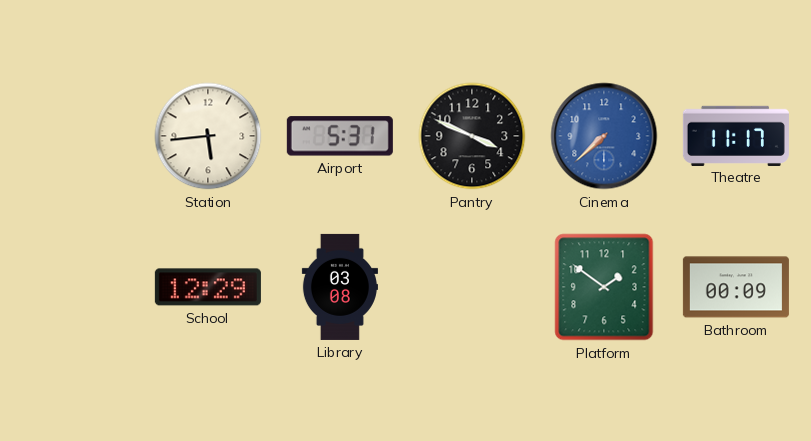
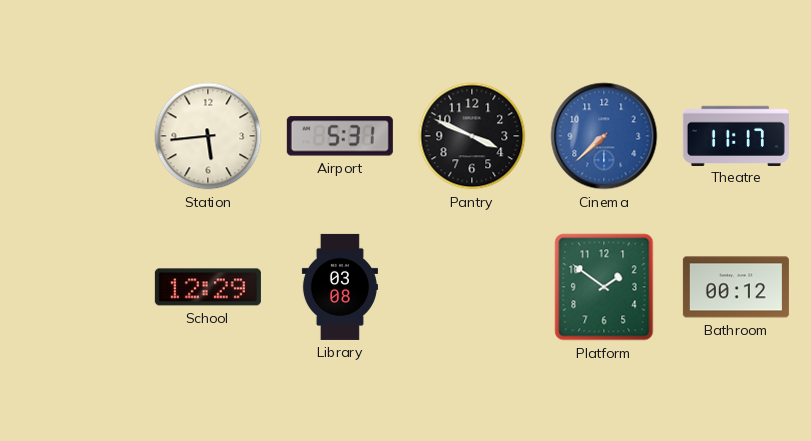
Bathroom: 00:09 -> 00:12 (736, 287)
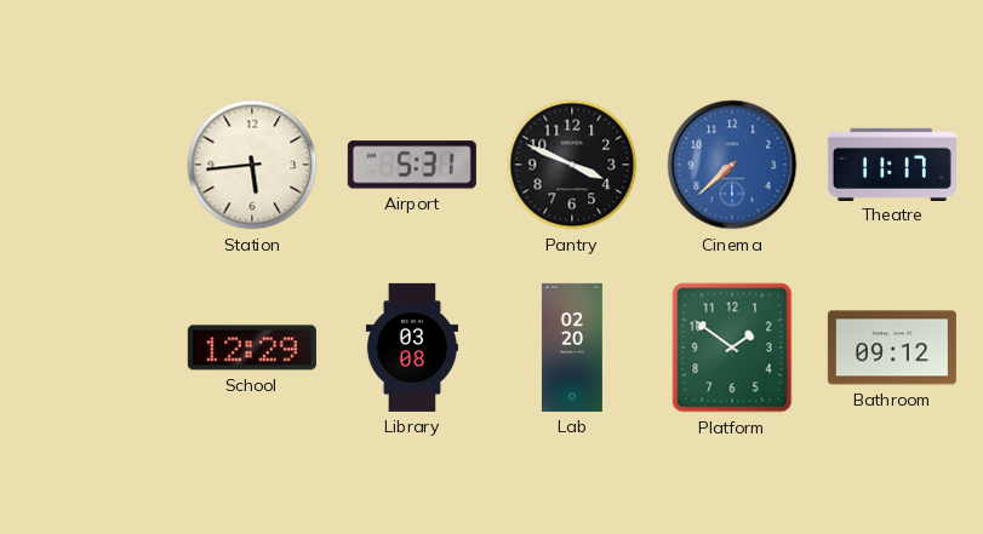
Lab: none -> 02:20 (572, 348)
Bathroom: 00:12 -> 09:12 (892, 348)
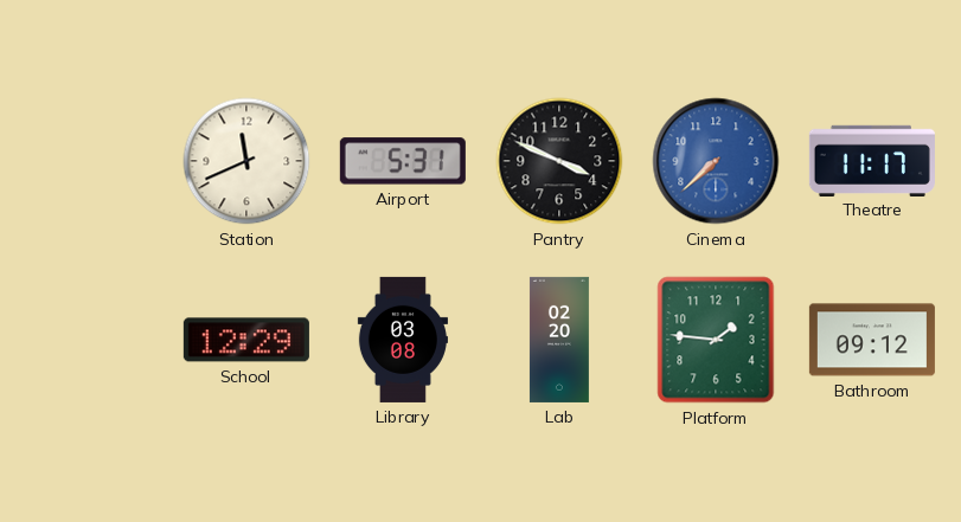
Station: 5:44 -> 11:41 (246, 161)
Platform: 1:51 -> 1:46 (716, 340)
